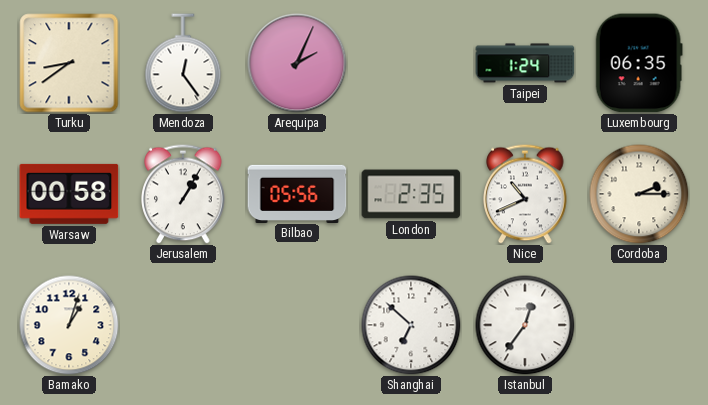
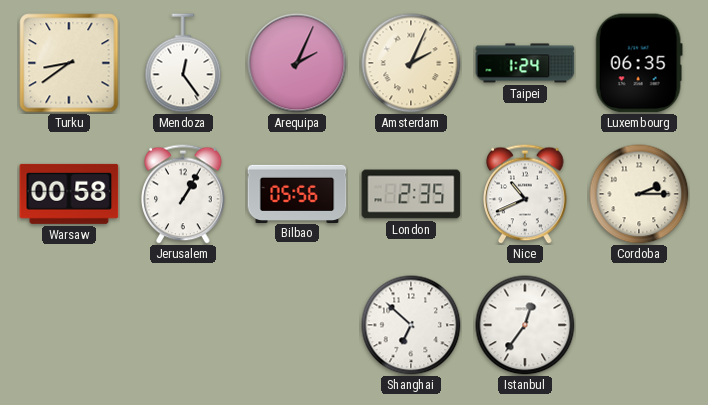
Amsterdam: none -> 2:04 (411, 63)
Bamako: 1:03 -> none (69, 325)
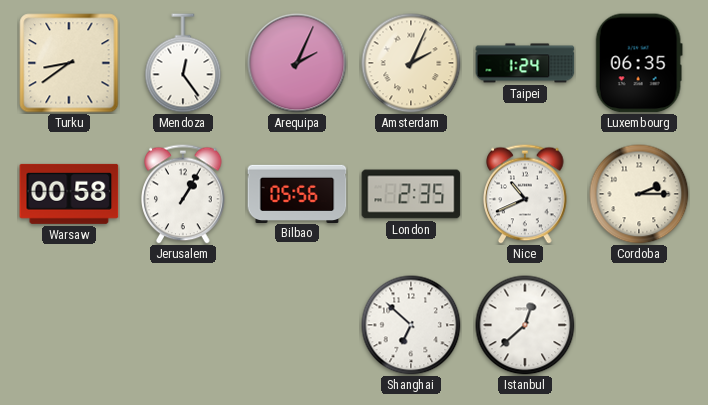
Istanbul: 12:36 -> 12:38 (525, 325)
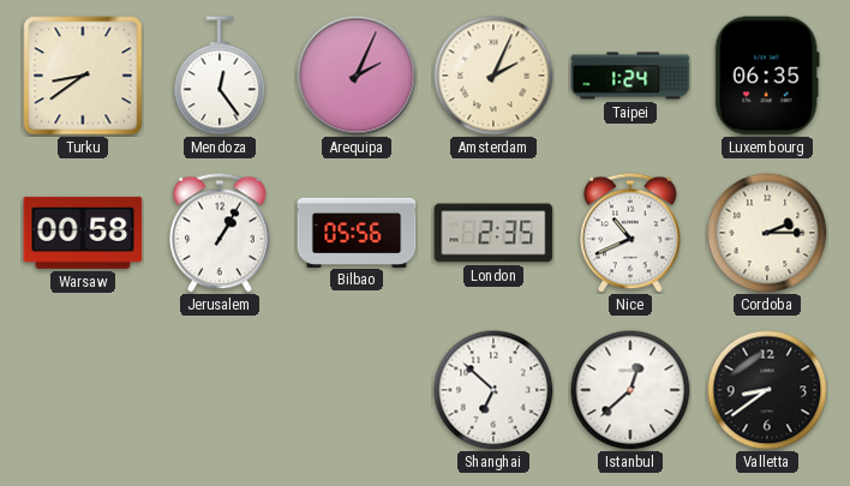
Valletta: none -> 8:39 (767, 390)
